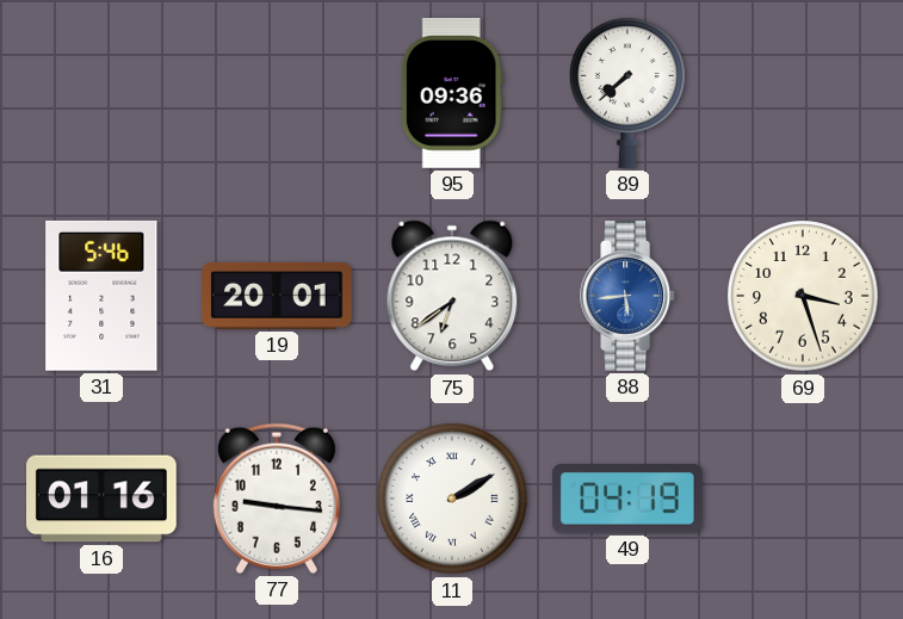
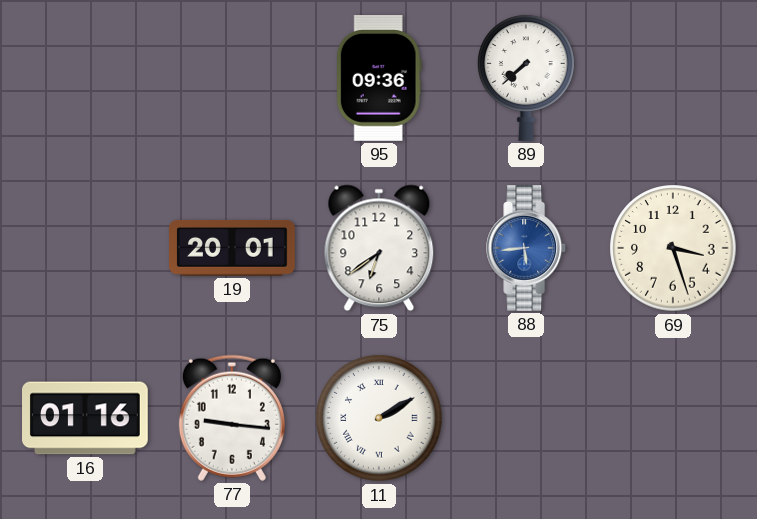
31: 5:46 -> none (101, 296)
49: 04:19 -> none (627, 500)
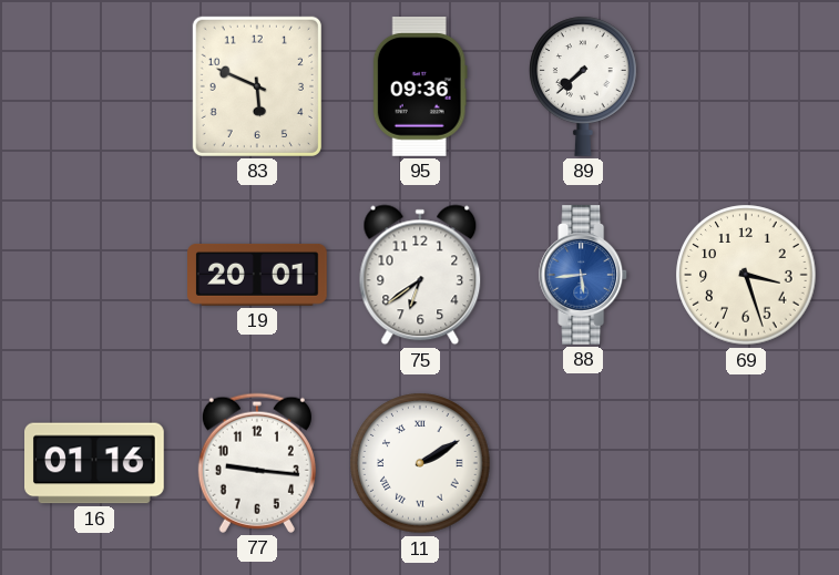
83: none -> 5:49 (257, 86)
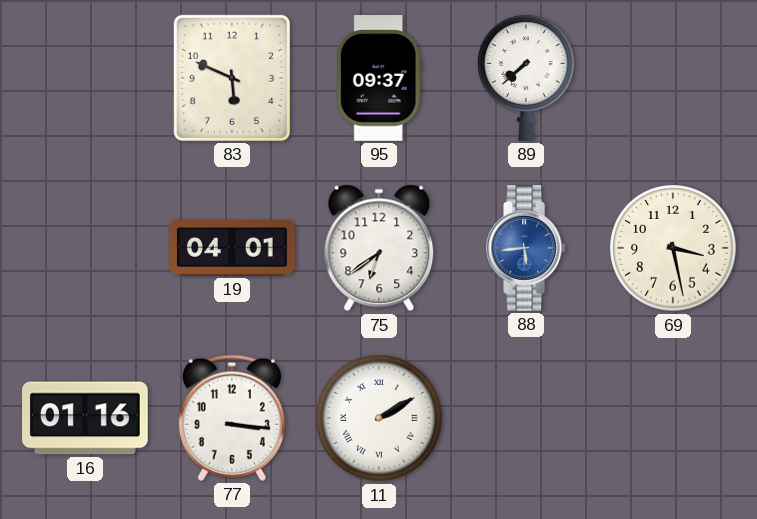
95: 09:36 -> 09:37 (379, 79)
19: 20:01 -> 04:01 (233, 249)
69: 3:27 -> 3:28 (673, 248)
77: 9:16 -> 3:16 (232, 418)
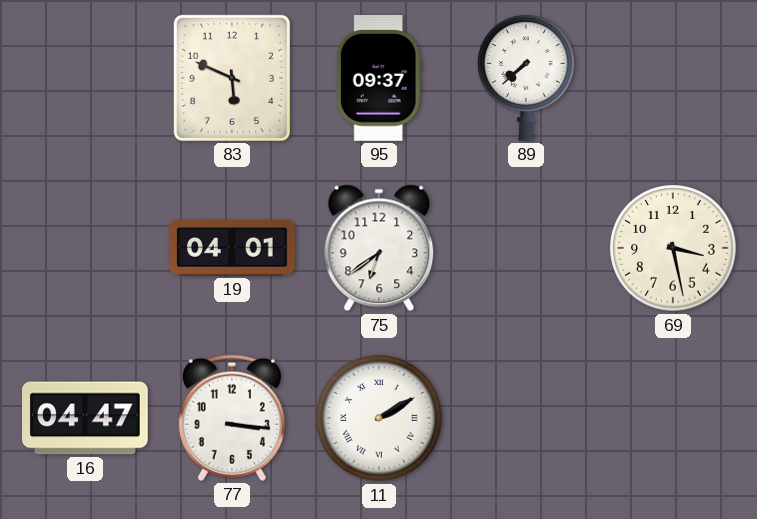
88: 5:44 -> none (527, 249)
16: 01:16 -> 04:47 (86, 418)
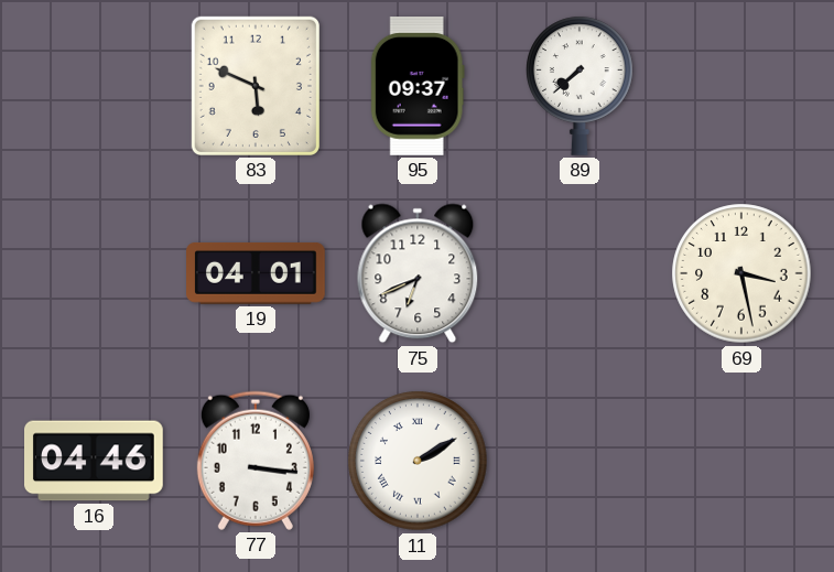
75: 6:39 -> 6:41 (418, 273)
16: 04:47 -> 04:46 (95, 461)
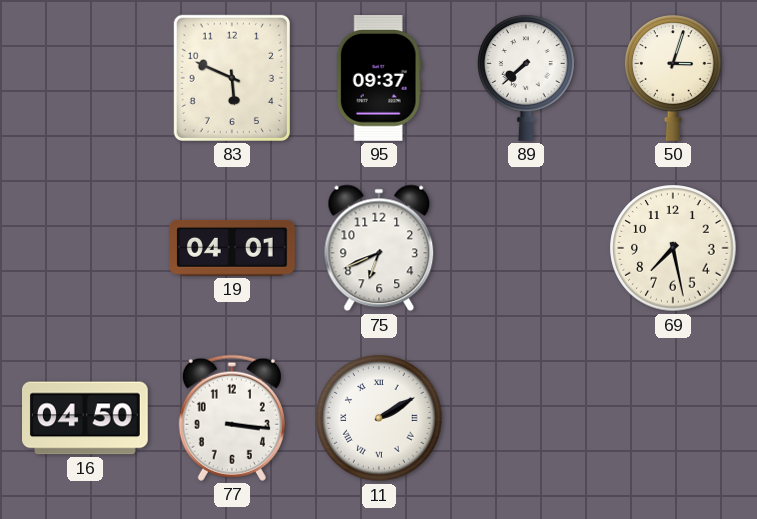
50: none -> 3:03 (673, 78)
69: 3:28 -> 7:28 (673, 248)
16: 04:46 -> 04:50 (86, 418)
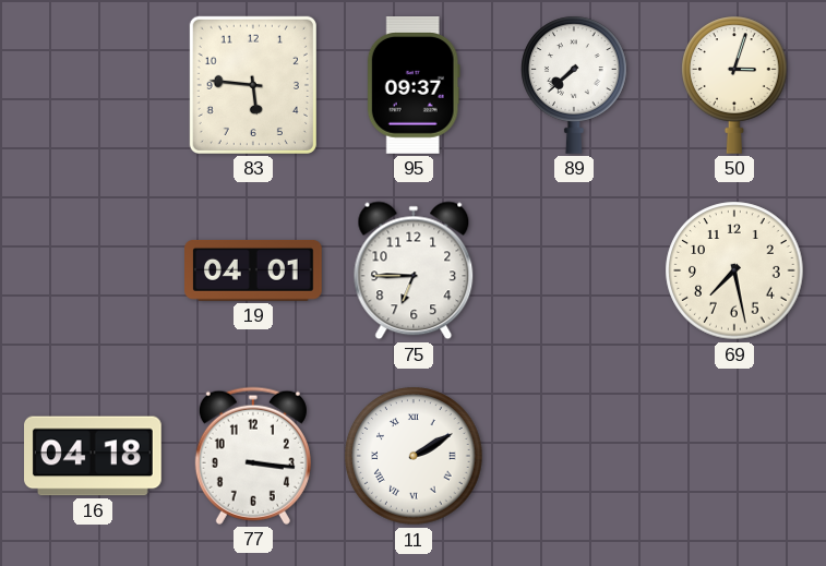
83: 5:49 -> 5:46 (253, 85)
75: 6:41 -> 6:45 (414, 270)
16: 04:50 -> 04:18 (94, 456)
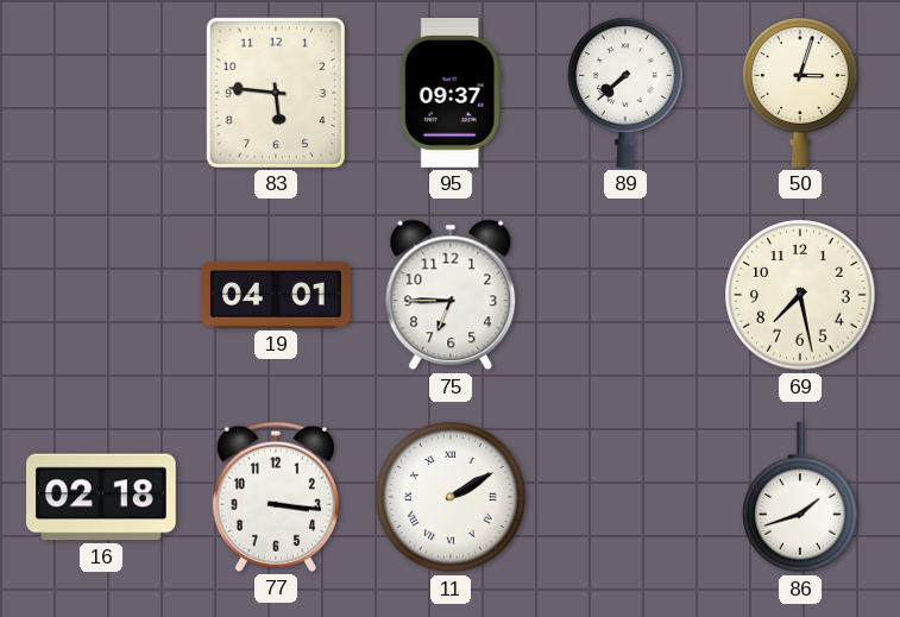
16: 04:18 -> 02:18 (102, 497)
86: none -> 1:42 (800, 498)
